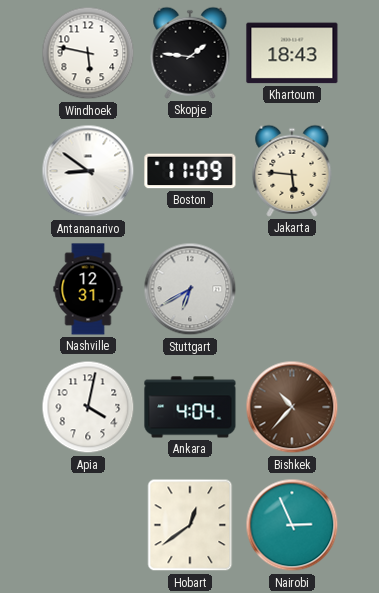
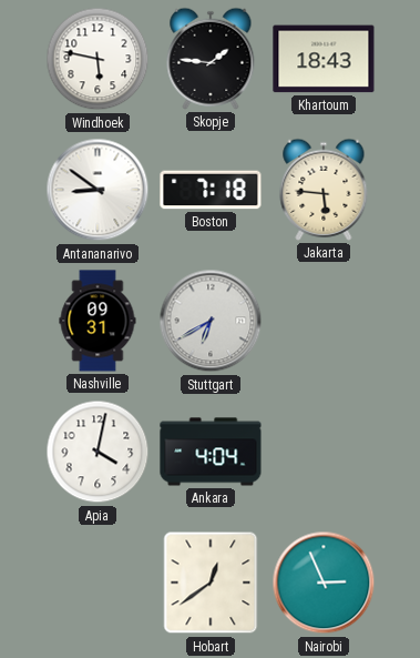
Boston: 11:09 -> 7:18 (211, 190)
Nashville: 12:31 -> 09:31 (98, 321)
Bishkek: 10:37 -> none (292, 407)
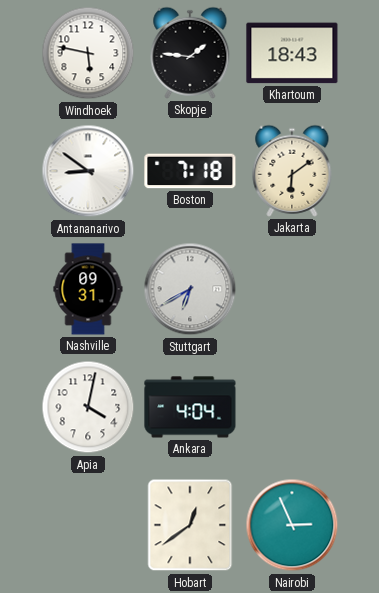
Jakarta: 5:46 -> 6:09 (292, 171)
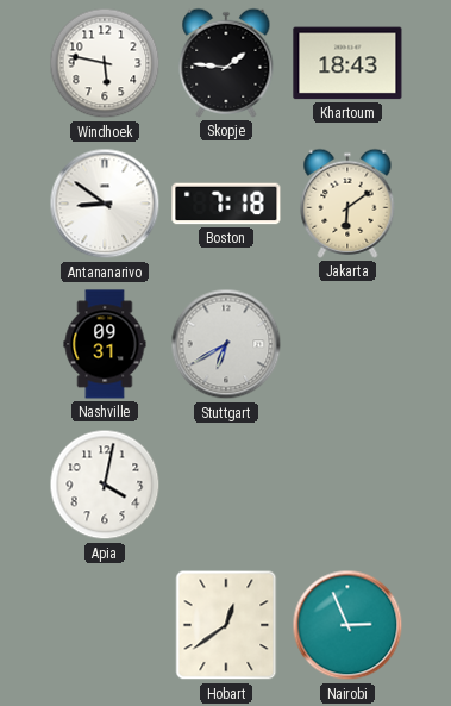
Ankara: 4:04 -> none (190, 407)
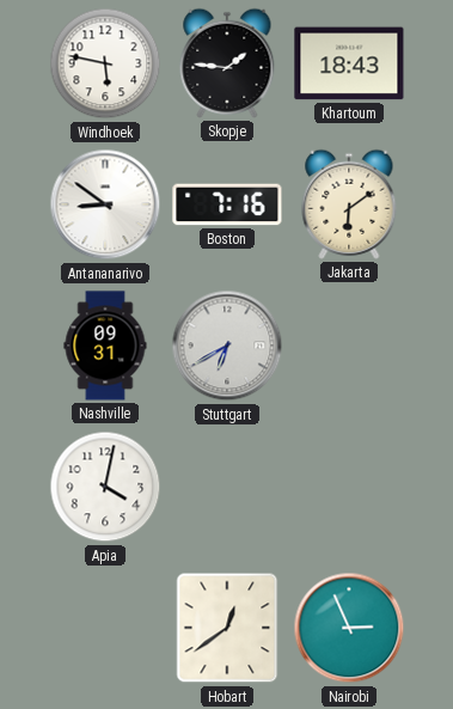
Boston: 7:18 -> 7:16 (227, 204)
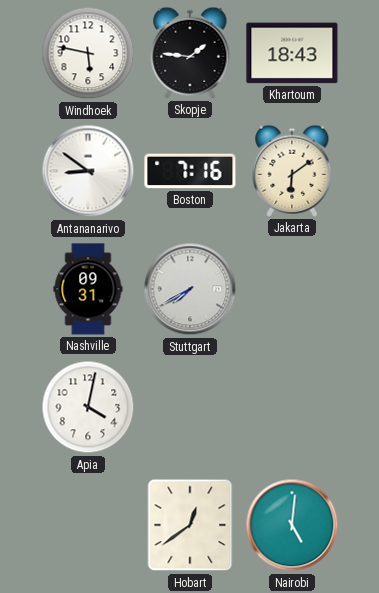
Stuttgart: 6:40 -> 7:40 (190, 289)
Nairobi: 2:56 -> 5:01 (292, 525)
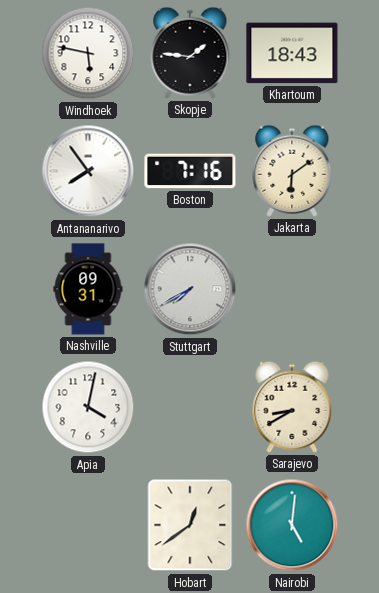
Antananarivo: 8:51 -> 7:54 (88, 171)
Sarajevo: none -> 8:40 (292, 407)
